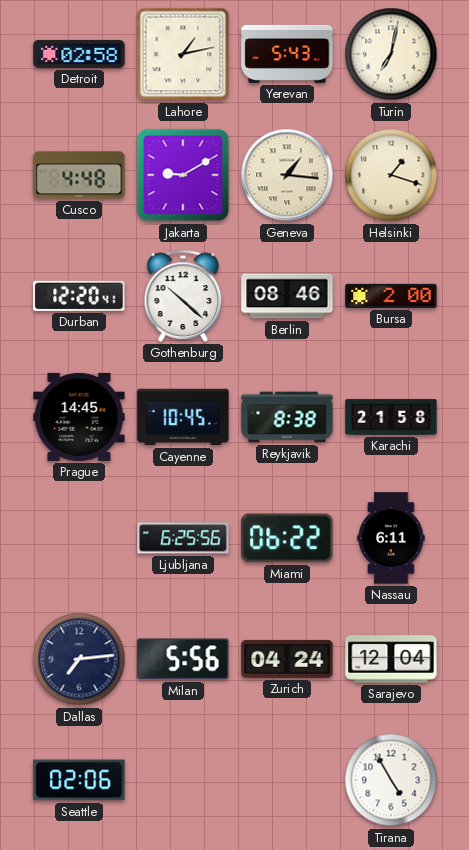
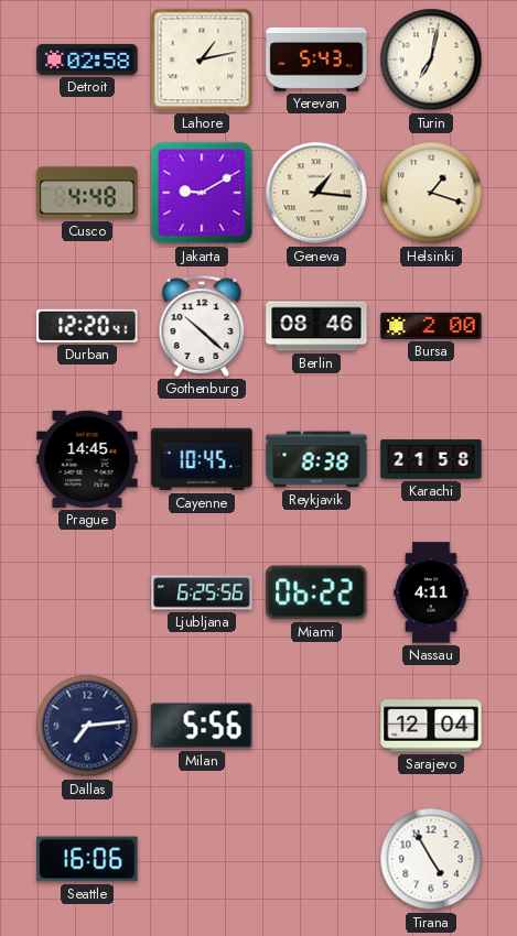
Nassau: 6:11 -> 4:11 (431, 592)
Zurich: 04:24 -> none (287, 659)
Seattle: 02:06 -> 16:06 (87, 859)
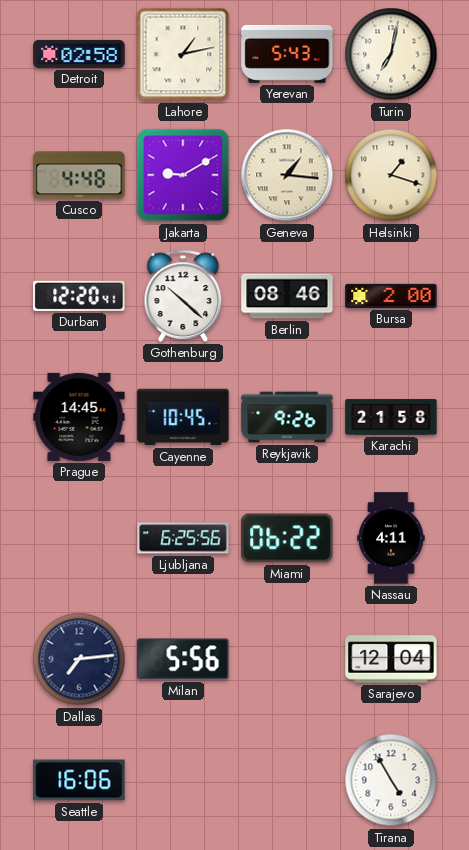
Reykjavik: 8:38 -> 9:26 (287, 417)
